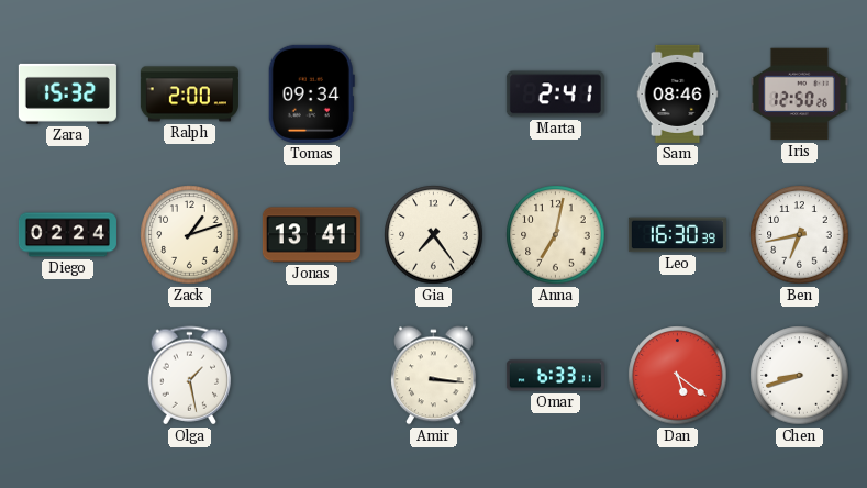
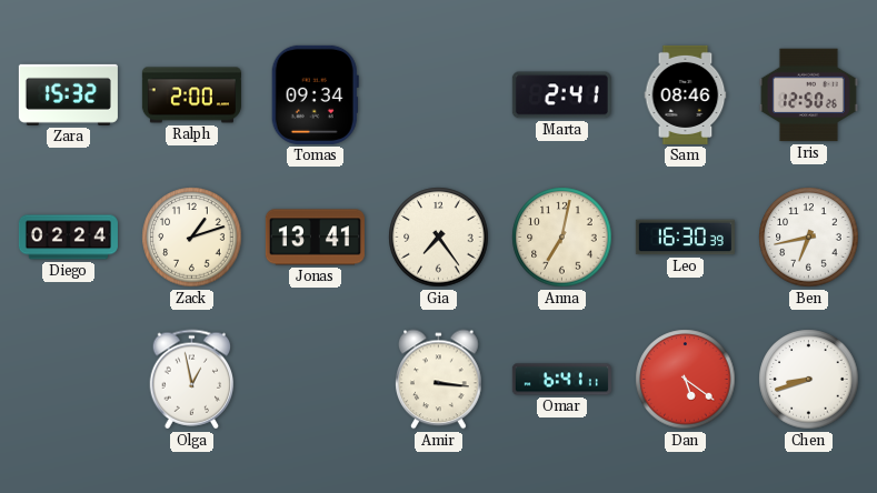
Olga: 1:28 -> 12:58 (192, 380)
Omar: 6:33 -> 6:41 (561, 380)
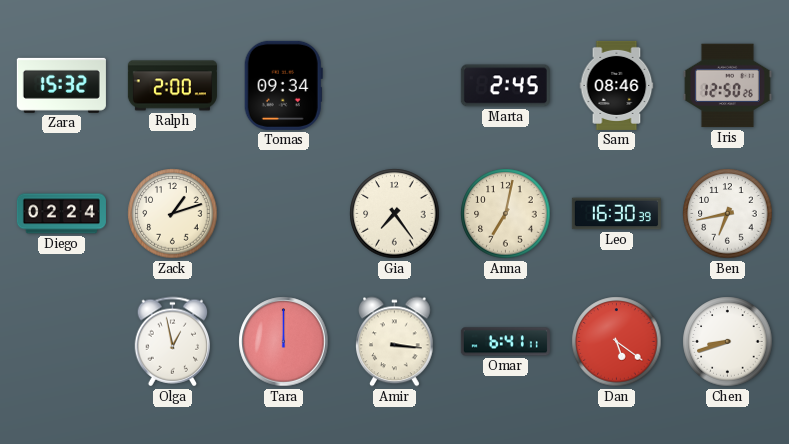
Marta: 2:41 -> 2:45 (505, 86)
Jonas: 13:41 -> none (315, 238)
Tara: none -> 12:00 (284, 342)
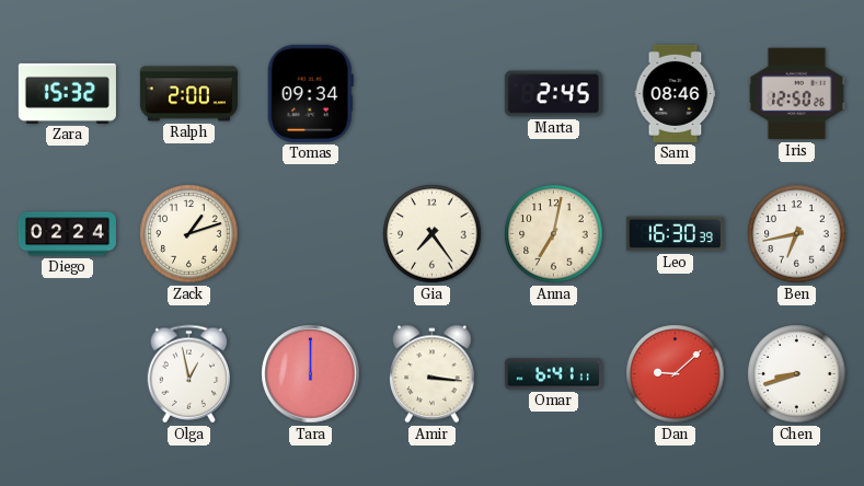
Dan: 5:21 -> 9:08 (676, 374)
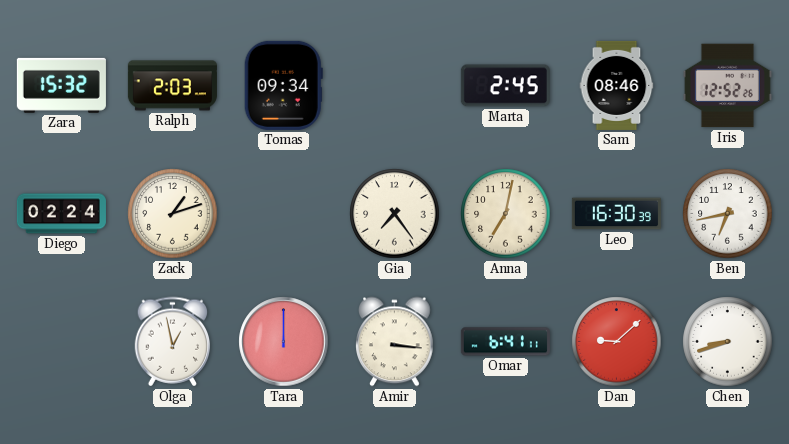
Ralph: 2:00 -> 2:03 (172, 86)
Iris: 12:50 -> 12:52 (727, 86)
